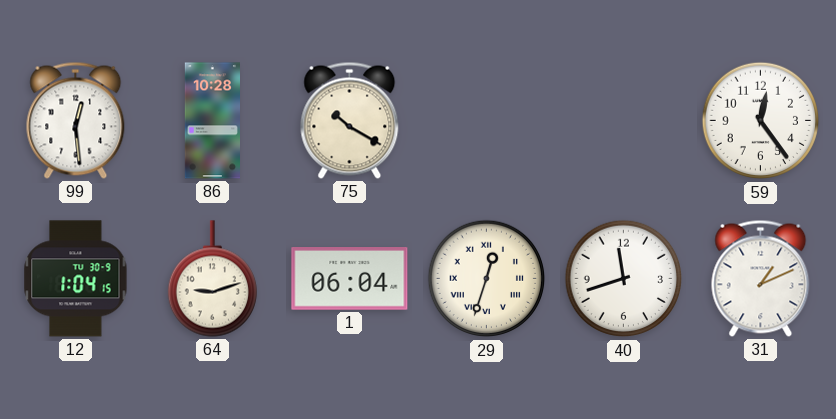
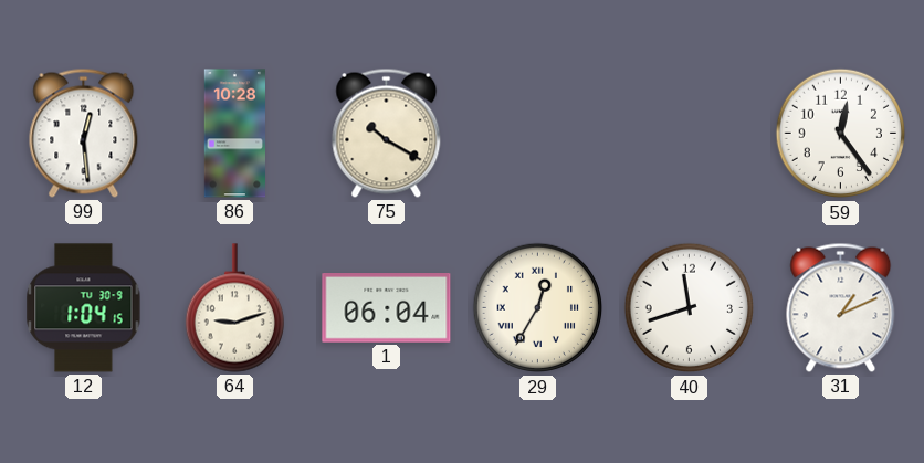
29: 12:33 -> 12:35 (538, 308)
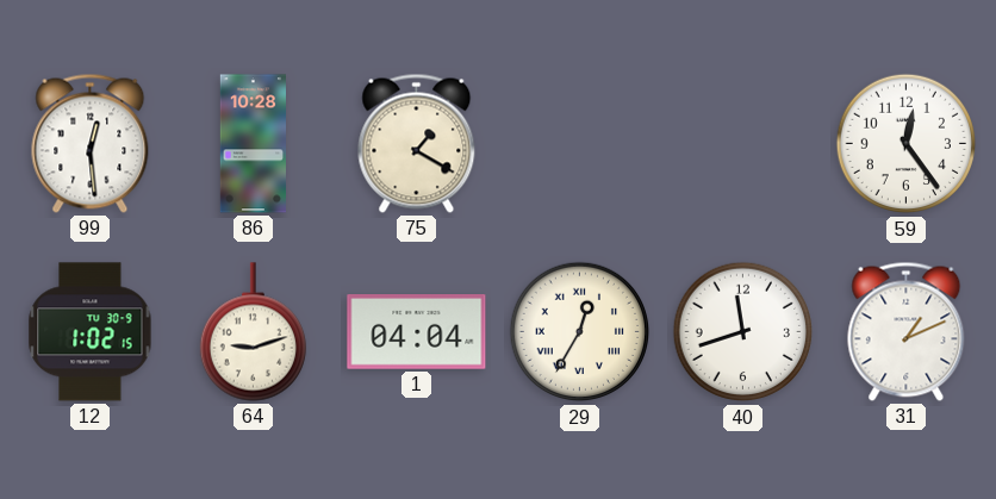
75: 10:20 -> 1:20 (417, 143)
12: 1:04 -> 1:02 (91, 332)
1: 06:04 -> 04:04 (417, 332)
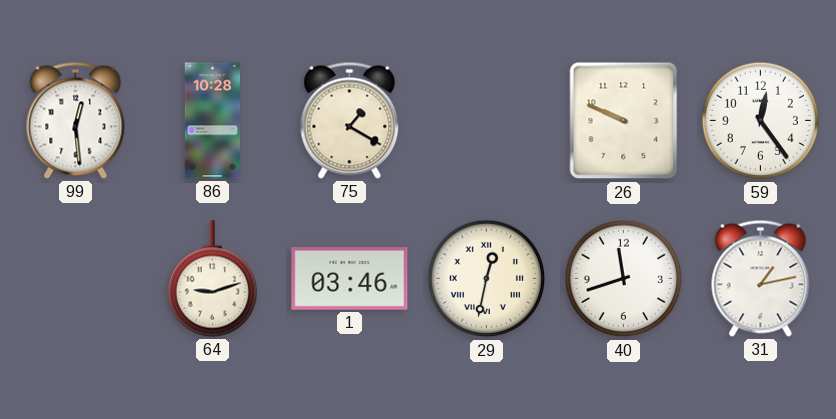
26: none -> 9:49 (624, 121)
12: 1:02 -> none (91, 332)
1: 04:04 -> 03:46 (350, 279)
29: 12:35 -> 12:32 (487, 279)
31: 1:11 -> 1:13 (761, 278)
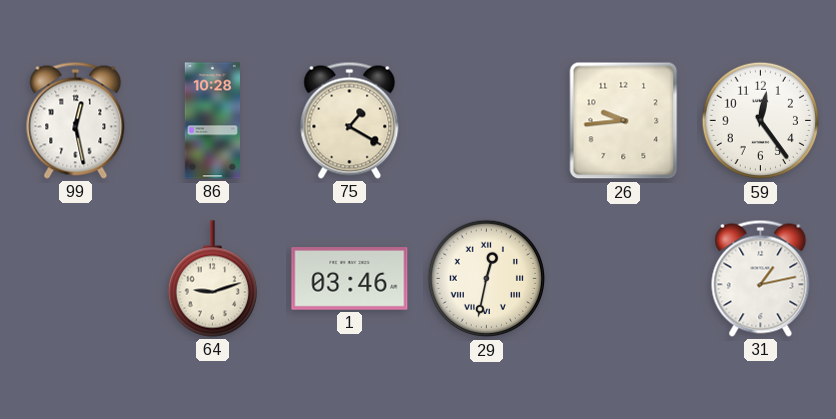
99: 12:29 -> 12:28 (76, 120)
26: 9:49 -> 9:44 (624, 121)
40: 11:42 -> none (624, 279)
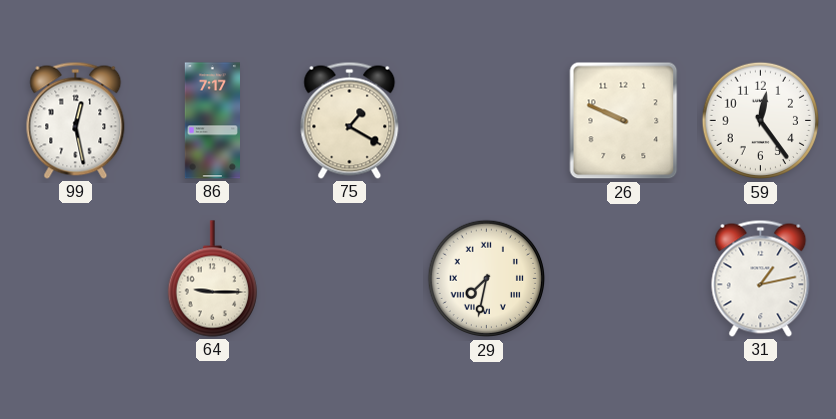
86: 10:28 -> 7:17 (212, 121)
26: 9:44 -> 9:49 (624, 121)
64: 9:12 -> 9:15 (212, 279)
1: 03:46 -> none (350, 279)
29: 12:32 -> 7:32 (487, 279)
